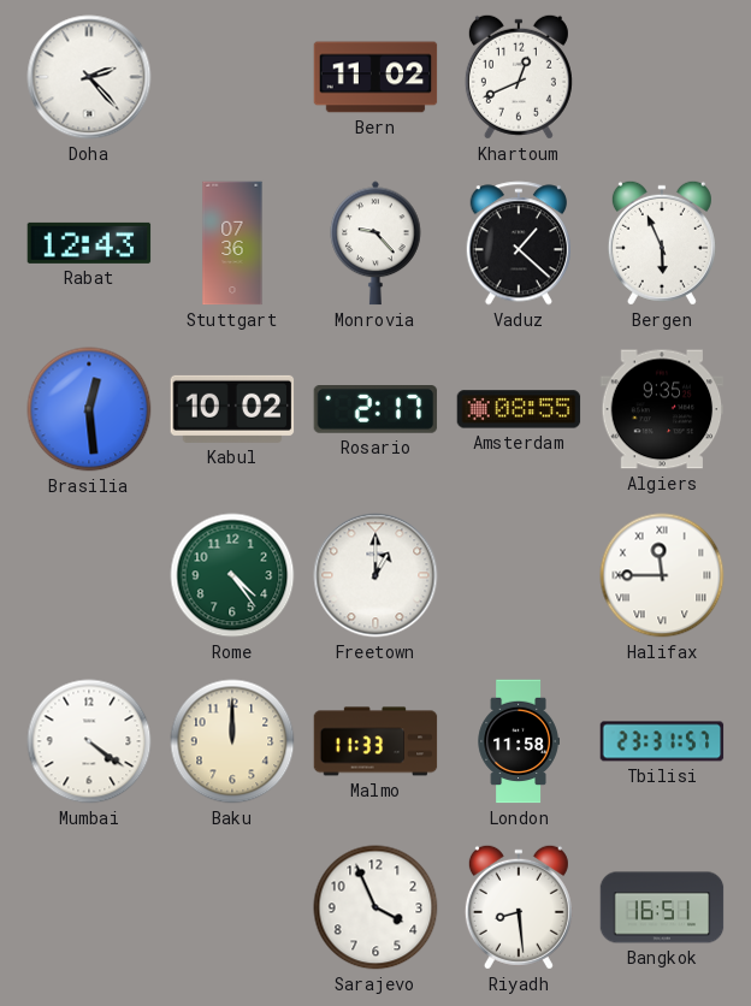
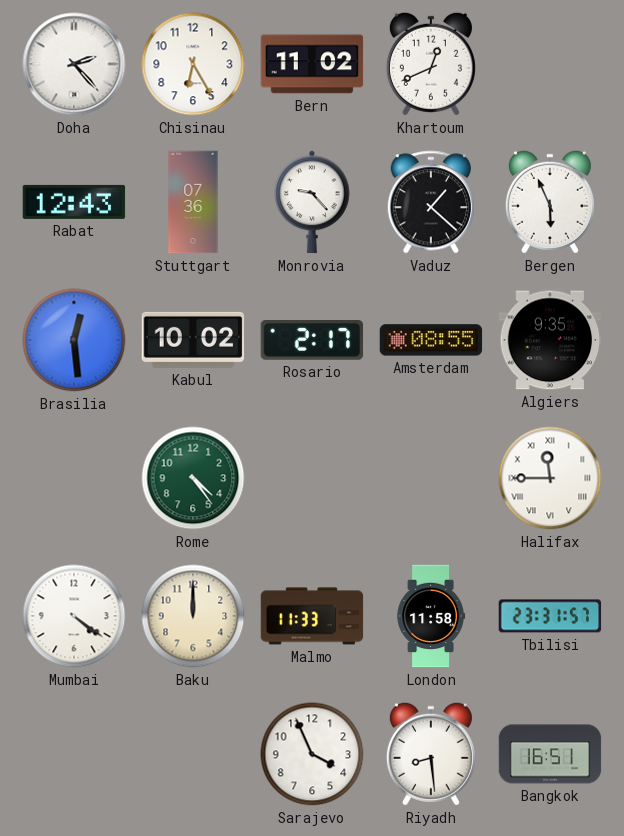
Chisinau: none -> 6:25 (193, 64)
Freetown: 1:00 -> none (375, 575)
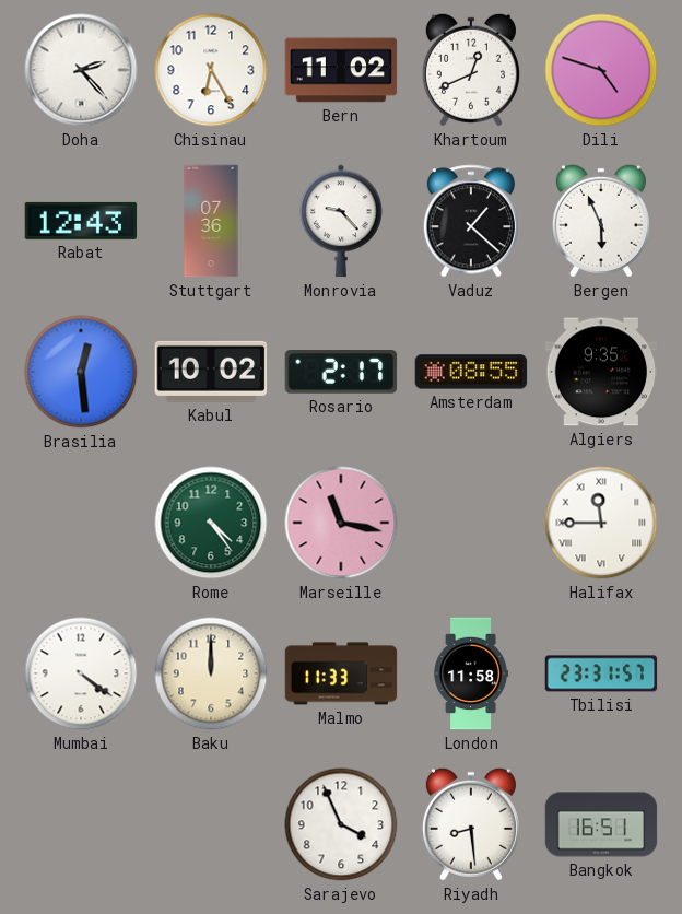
Dili: none -> 4:48 (601, 70)
Marseille: none -> 11:17 (341, 523)
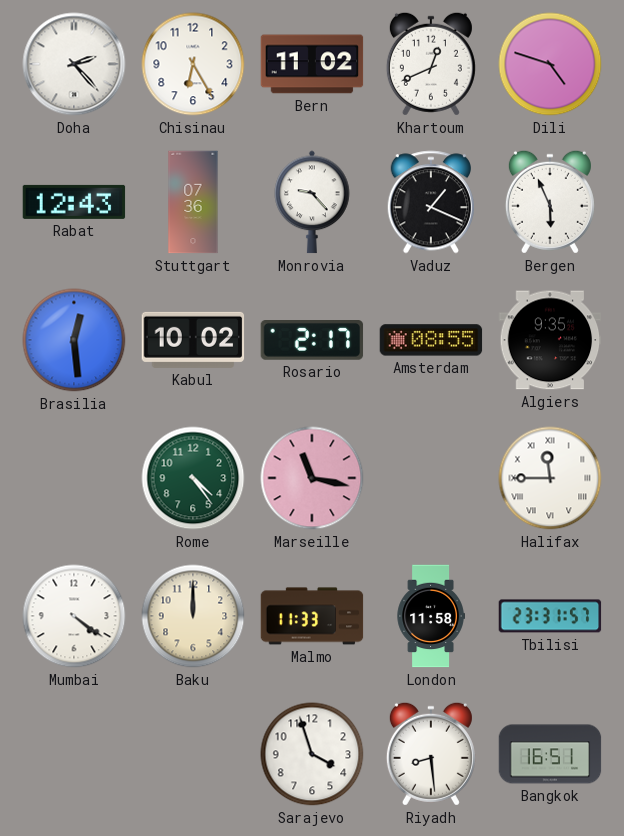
Vaduz: 1:22 -> 1:19 (430, 202)
Sarajevo: 3:56 -> 3:57 (312, 754)
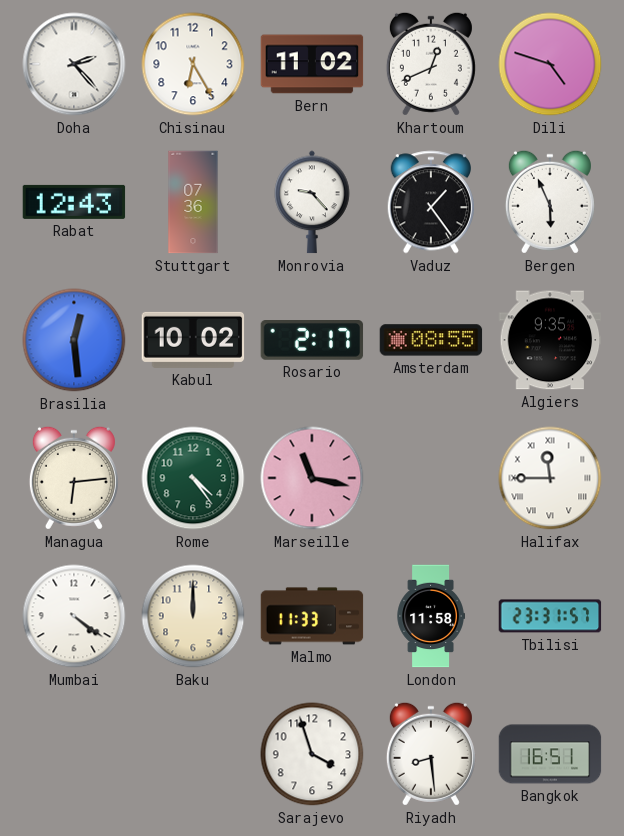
Vaduz: 1:19 -> 1:24 (430, 202)
Managua: none -> 6:14 (74, 478)
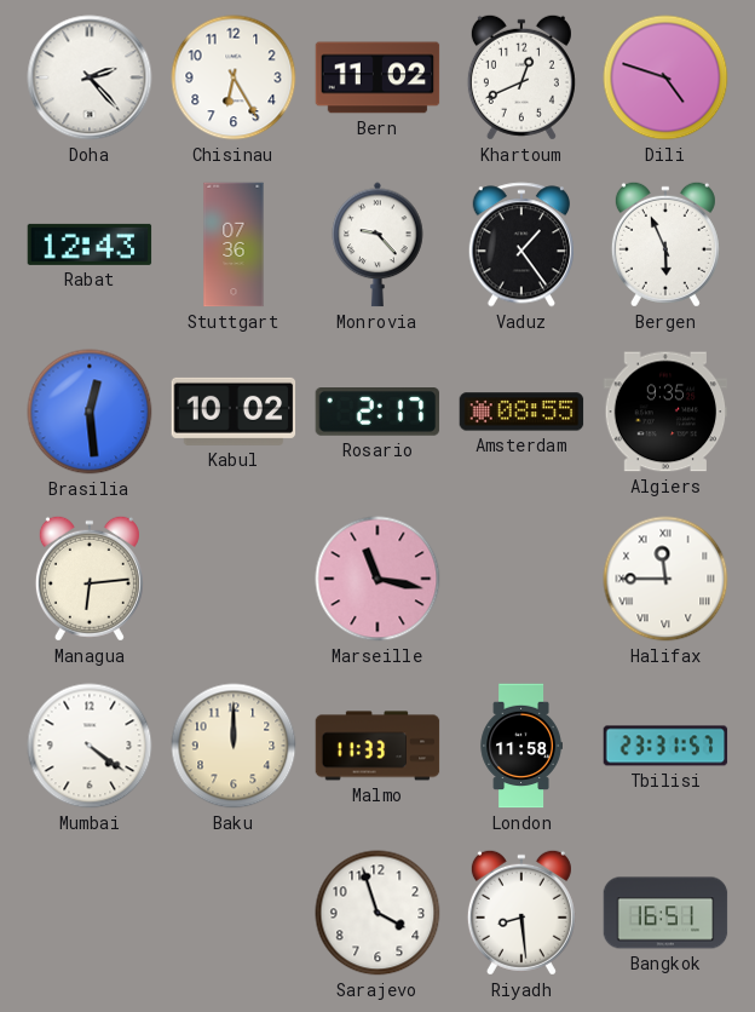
Rome: 4:24 -> none (193, 478)
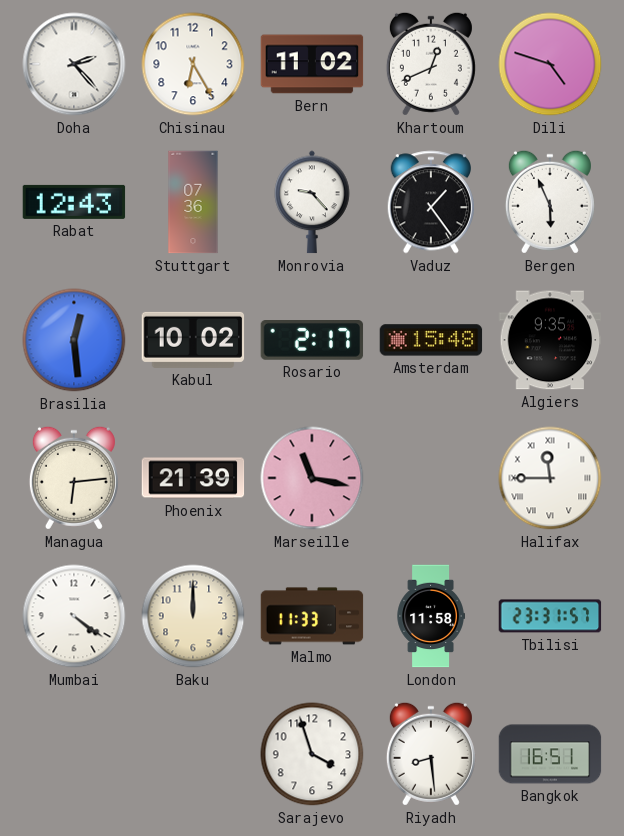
Amsterdam: 08:55 -> 15:48 (431, 340)
Phoenix: none -> 21:39 (193, 478)
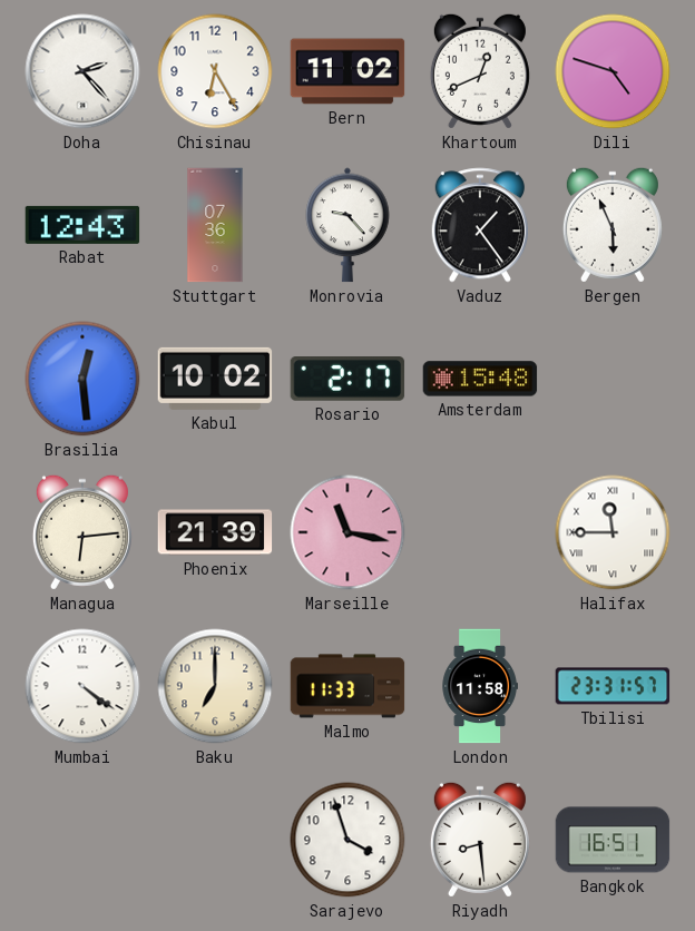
Algiers: 9:35 -> none (550, 340)
Baku: 12:00 -> 7:00 (215, 686)
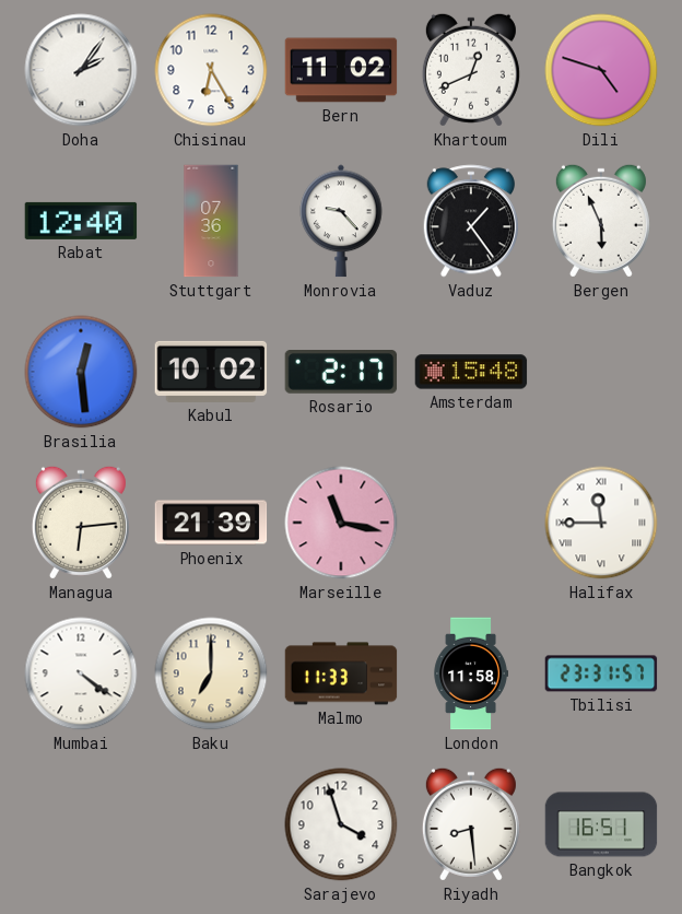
Doha: 2:23 -> 2:06 (81, 70)
Rabat: 12:43 -> 12:40 (81, 221)
